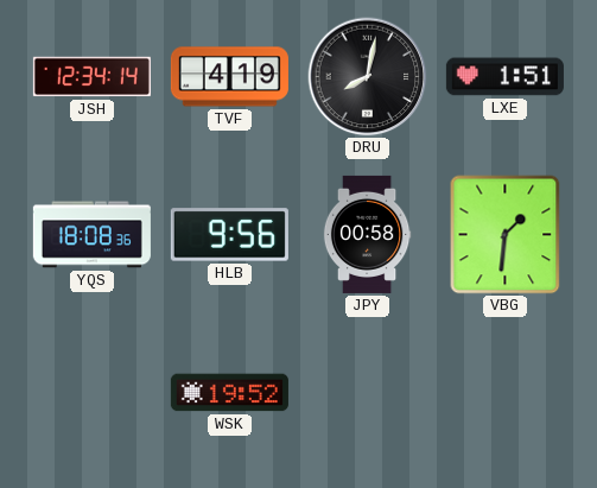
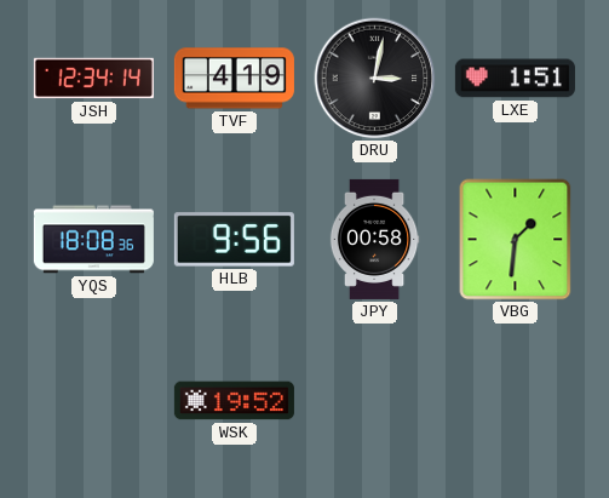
DRU: 8:02 -> 3:02 (375, 79)
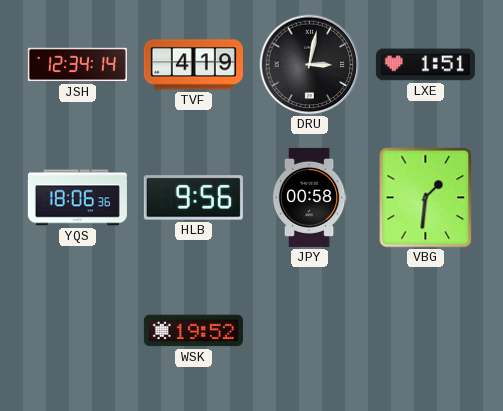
YQS: 18:08 -> 18:06 (77, 198)
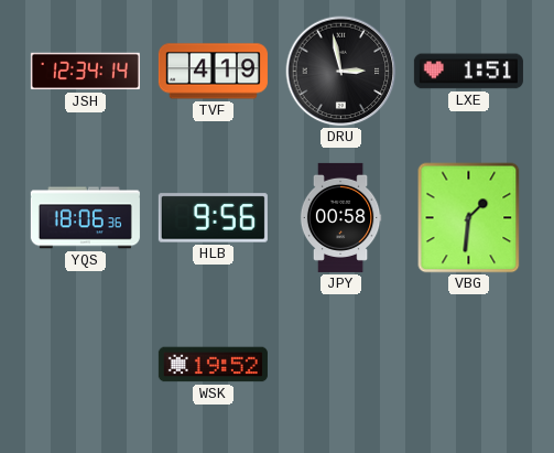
DRU: 3:02 -> 2:58 (341, 72)
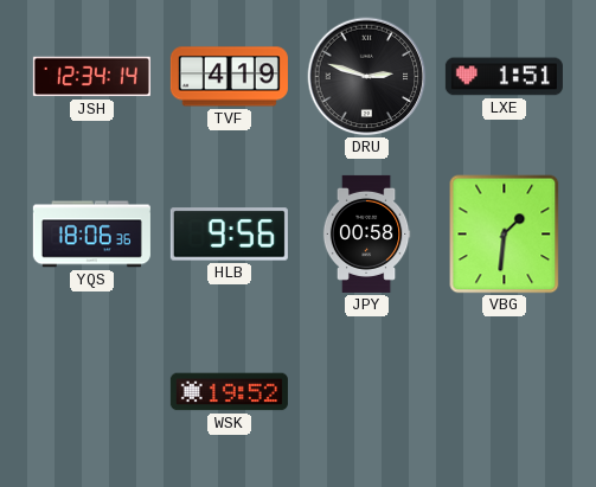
DRU: 2:58 -> 2:48 (367, 77)
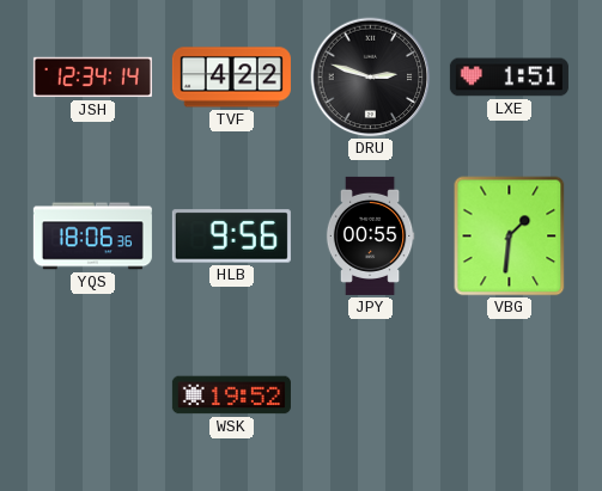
TVF: 4:19 -> 4:22 (231, 78)
JPY: 00:58 -> 00:55 (370, 235)
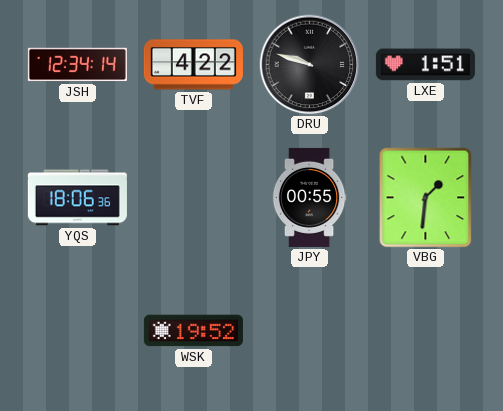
DRU: 2:48 -> 9:48 (310, 65)
HLB: 9:56 -> none (231, 237)
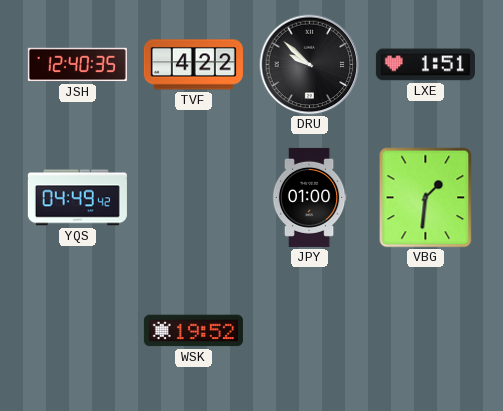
JSH: 12:34 -> 12:40 (77, 65)
DRU: 9:48 -> 9:52 (310, 65)
YQS: 18:06 -> 04:49 (77, 198)
JPY: 00:55 -> 01:00 (309, 197)
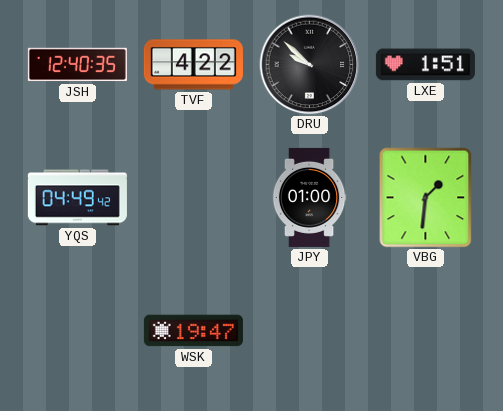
WSK: 19:52 -> 19:47 (193, 331)
